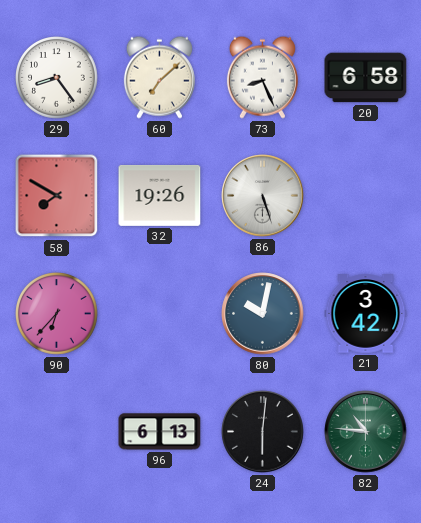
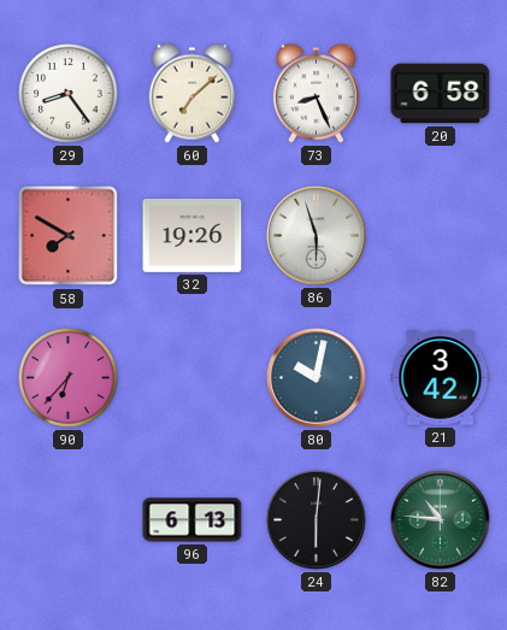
86: 5:27 -> 5:57 (317, 236)
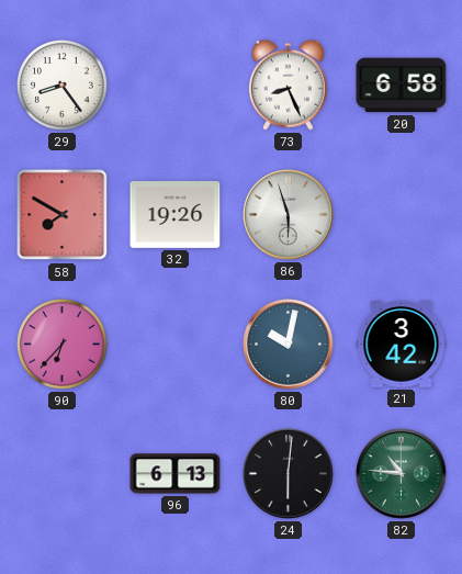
60: 7:08 -> none (191, 93)
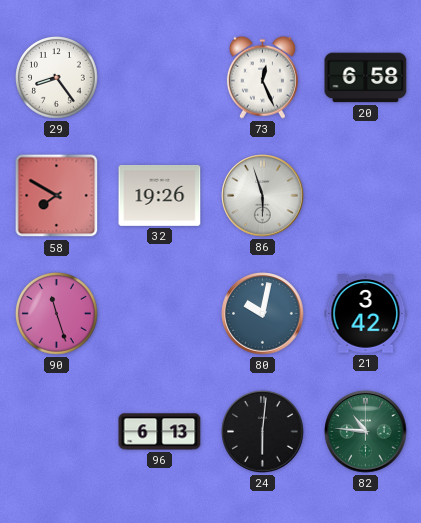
73: 8:26 -> 12:26 (262, 77)
90: 6:37 -> 11:27 (57, 314)
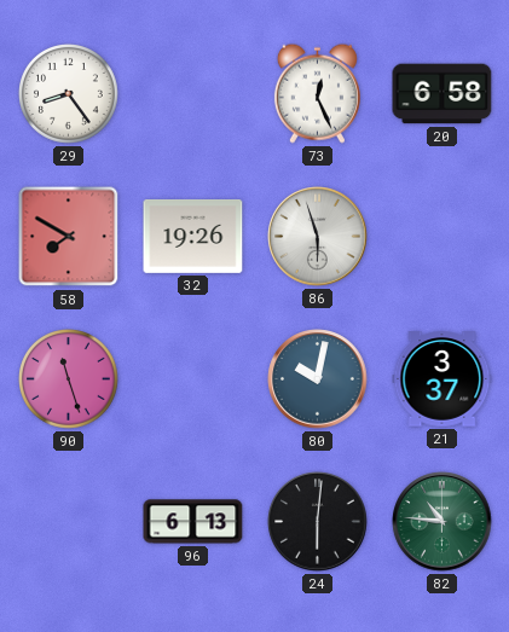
21: 3:42 -> 3:37 (443, 379)
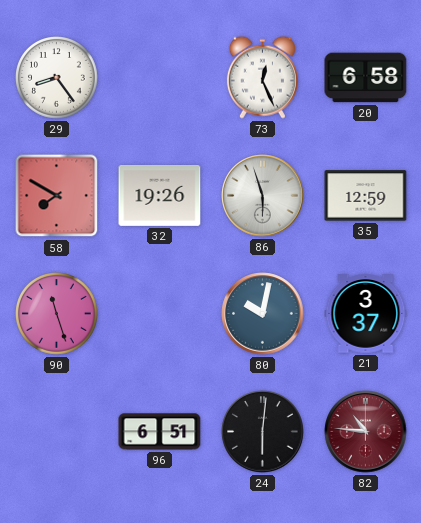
35: none -> 12:59 (366, 196)
96: 6:13 -> 6:51 (160, 432)
82 dial: green -> burgundy (366, 432)
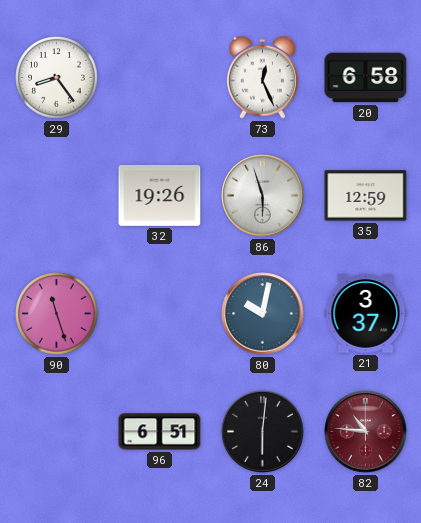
58: 7:50 -> none (57, 196)
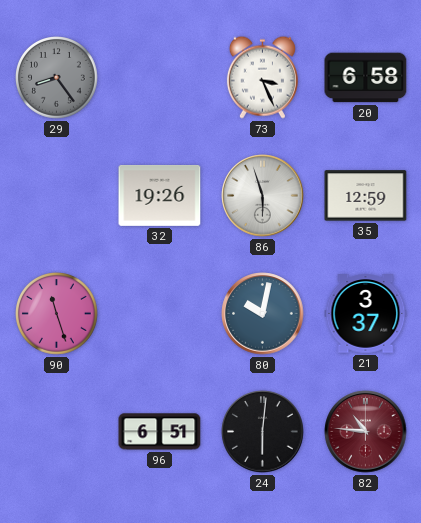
29 dial: white -> grey (57, 78)
73: 12:26 -> 3:26 (262, 77)
